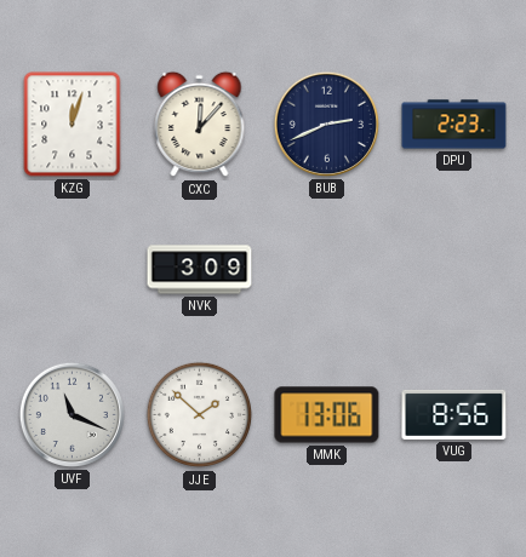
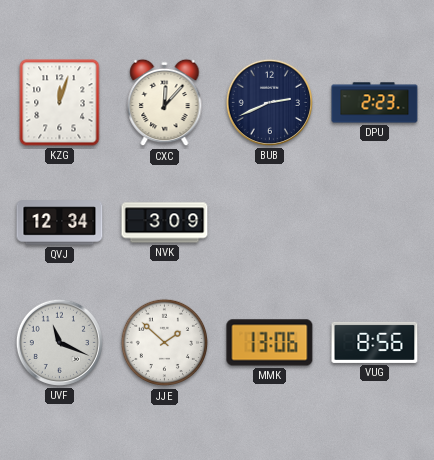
QVJ: none -> 12:34 (60, 223)
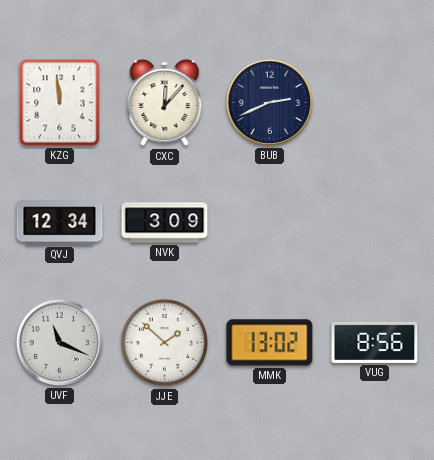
KZG: 12:03 -> 11:59 (60, 103)
DPU: 2:23 -> none (375, 103)
MMK: 13:06 -> 13:02 (270, 343)
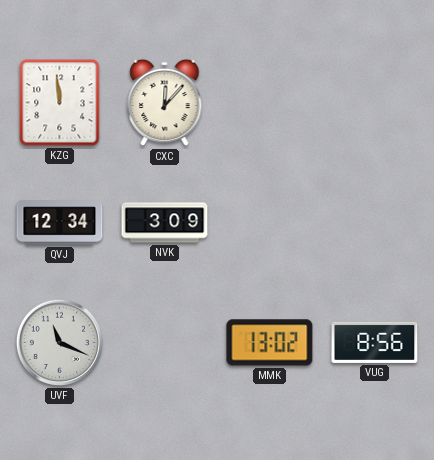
BUB: 2:41 -> none (269, 102)
JJE: 1:52 -> none (165, 343)
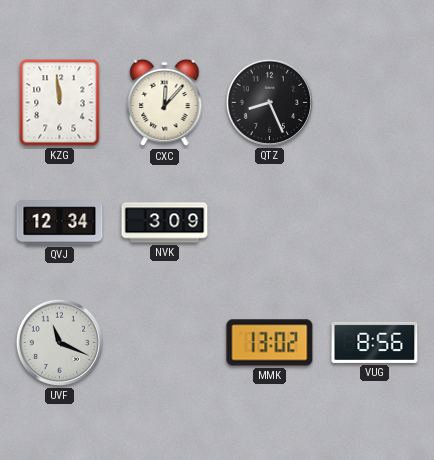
QTZ: none -> 8:26 (269, 102)
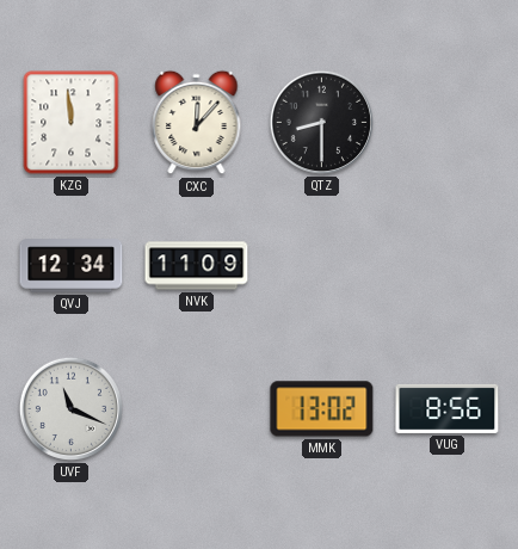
QTZ: 8:26 -> 8:30 (321, 122)
NVK: 3:09 -> 11:09 (197, 266)
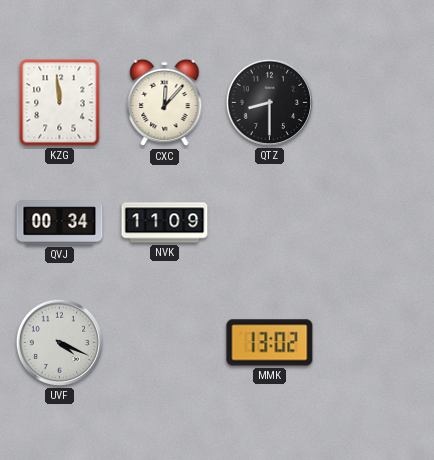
QVJ: 12:34 -> 00:34 (60, 223)
UVF: 11:19 -> 4:19 (59, 342)
VUG: 8:56 -> none (448, 408)
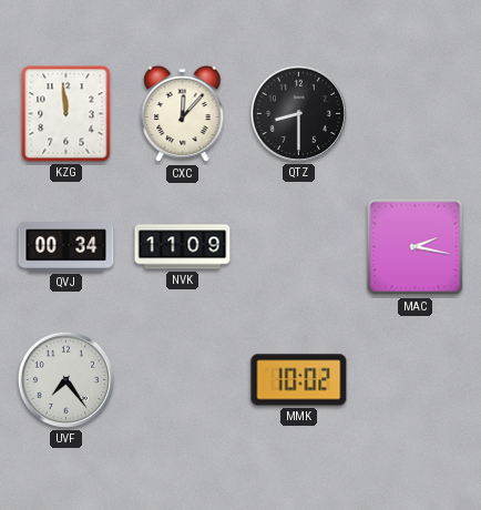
MAC: none -> 2:17 (416, 247)
UVF: 4:19 -> 7:24 (65, 379)
MMK: 13:02 -> 10:02 (299, 380)
